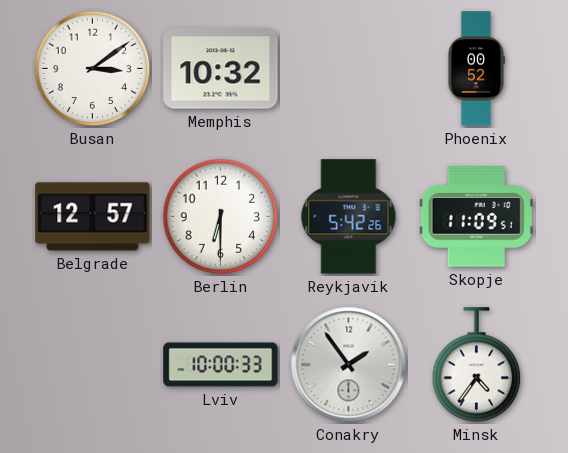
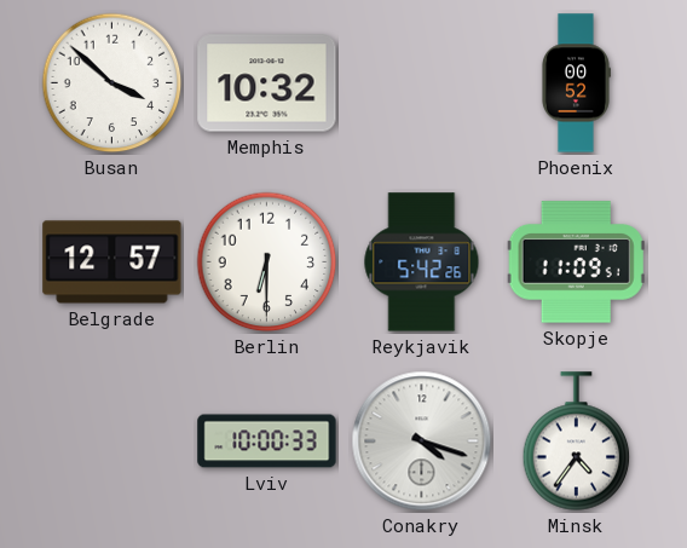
Busan: 3:09 -> 3:52 (112, 83)
Conakry: 1:54 -> 4:18 (422, 442)
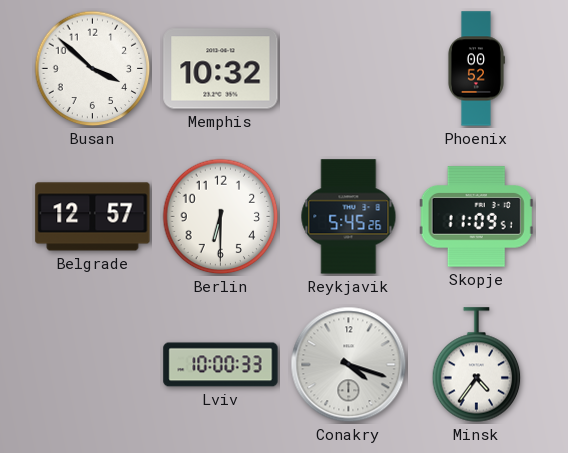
Reykjavik: 5:42 -> 5:45 (349, 217)
